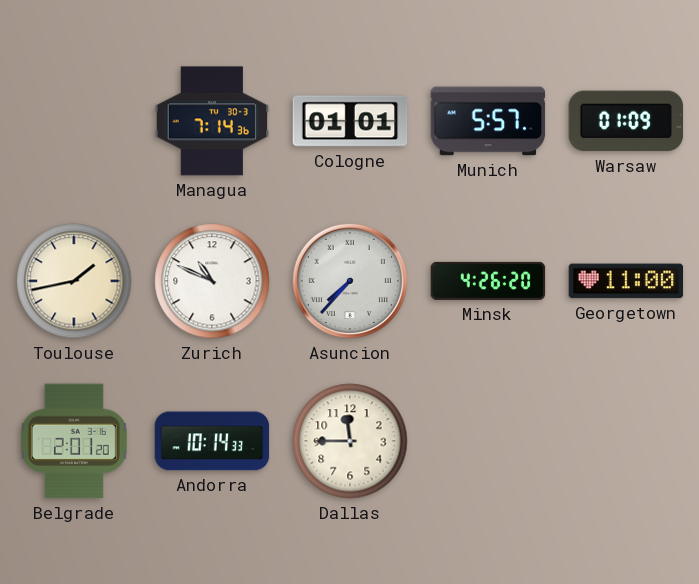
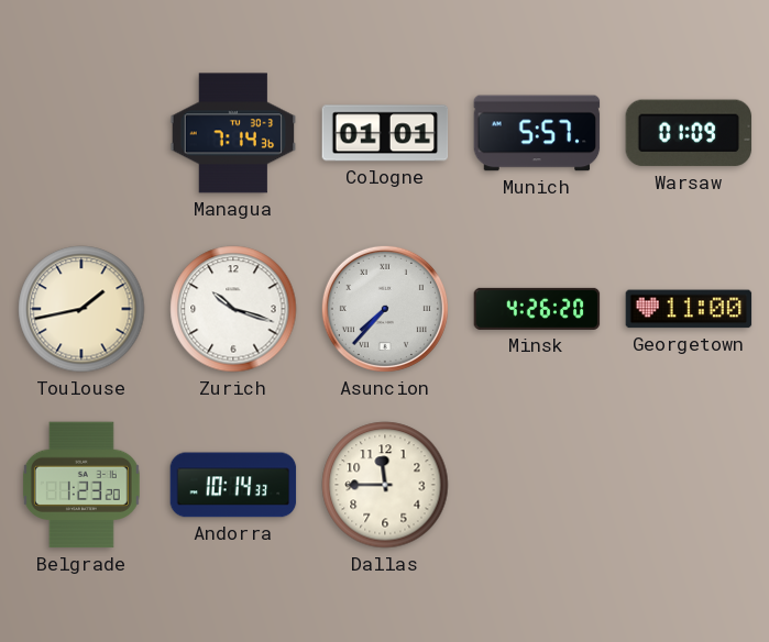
Zurich: 10:49 -> 10:18 (233, 309)
Belgrade: 2:01 -> 1:23 (81, 485)
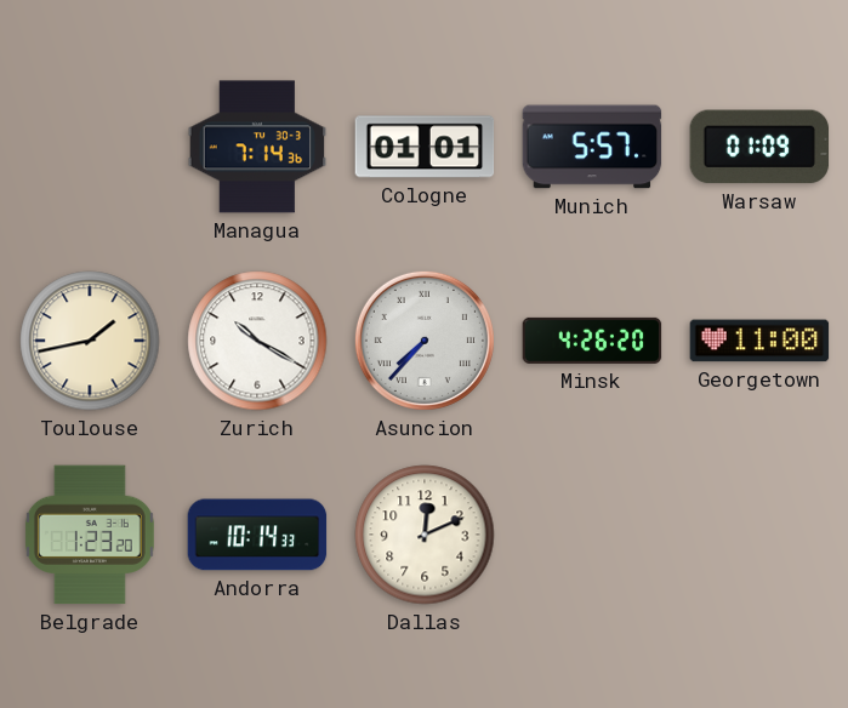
Zurich: 10:18 -> 10:20 (257, 341)
Dallas: 11:45 -> 12:11 (425, 535)
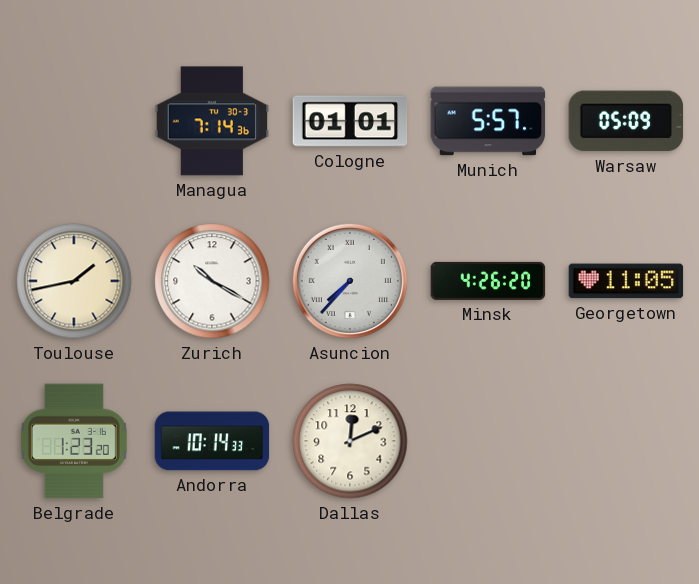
Warsaw: 01:09 -> 05:09 (626, 121)
Georgetown: 11:00 -> 11:05 (626, 281)
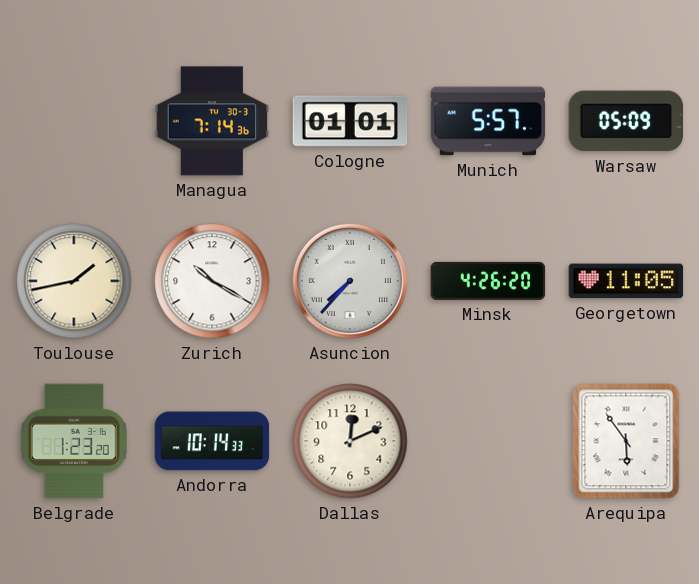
Arequipa: none -> 5:54 (626, 441)
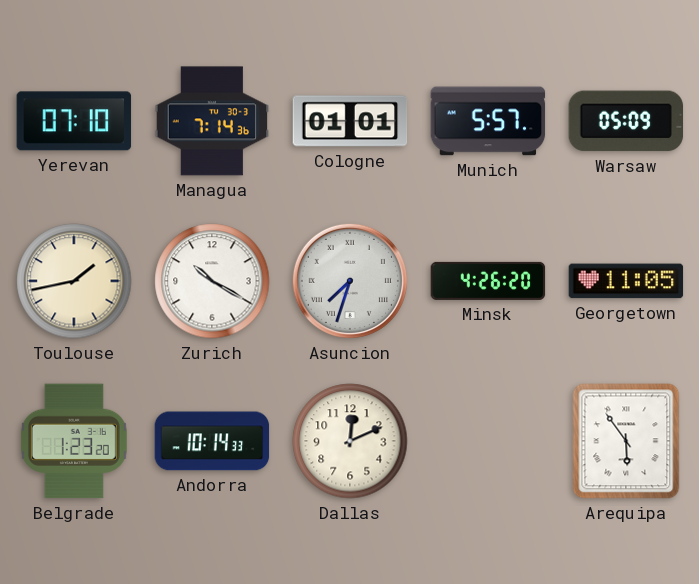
Yerevan: none -> 07:10 (74, 121)
Asuncion: 7:37 -> 7:33 (350, 281)
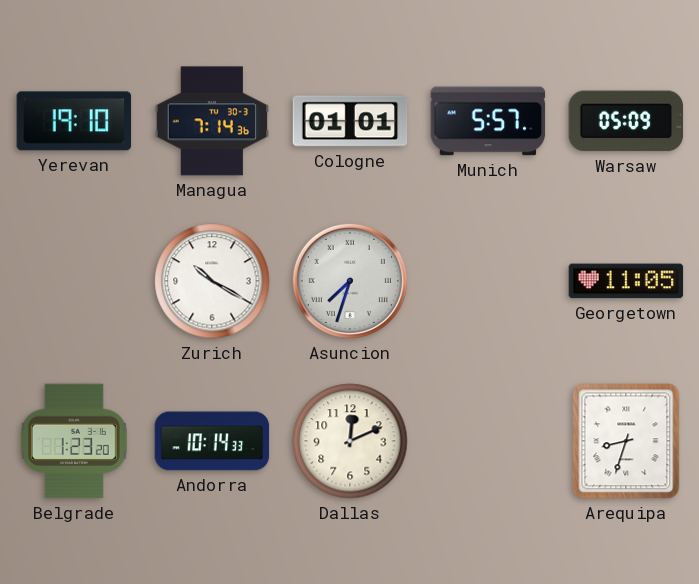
Yerevan: 07:10 -> 19:10 (74, 121)
Toulouse: 1:43 -> none (74, 281)
Minsk: 4:26 -> none (488, 281)
Arequipa: 5:54 -> 8:33 (626, 441)
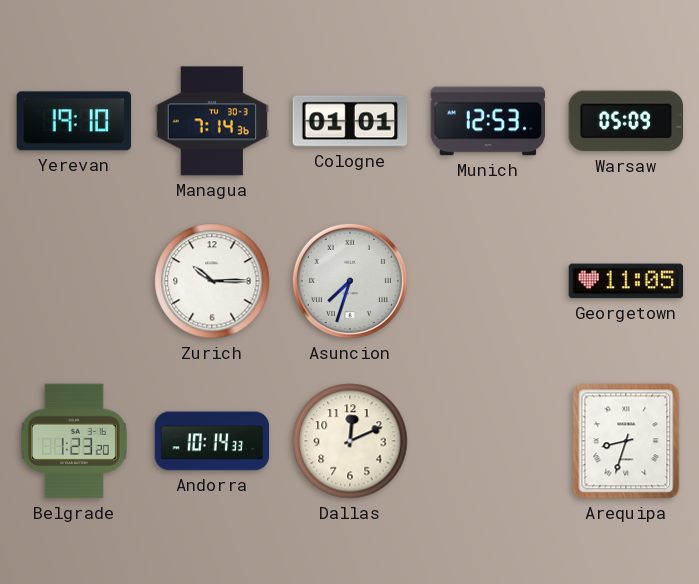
Munich: 5:57 -> 12:53 (488, 121)
Zurich: 10:20 -> 10:15 (212, 281)
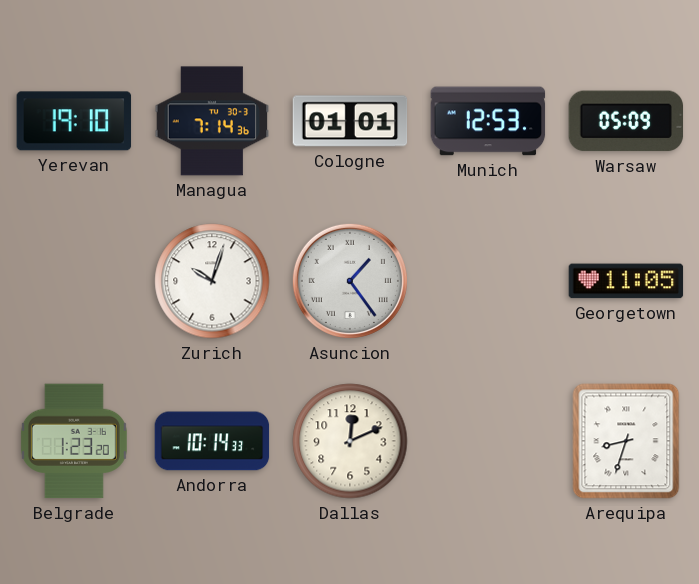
Zurich: 10:15 -> 10:03 (212, 281)
Asuncion: 7:33 -> 1:24 (350, 281)
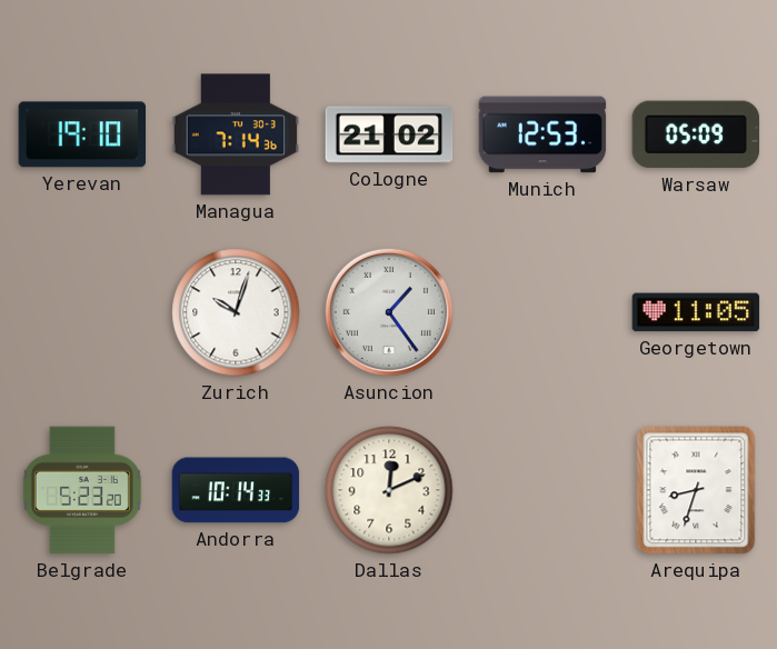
Cologne: 01:01 -> 21:02 (389, 134)
Belgrade: 1:23 -> 5:23 (82, 490)
